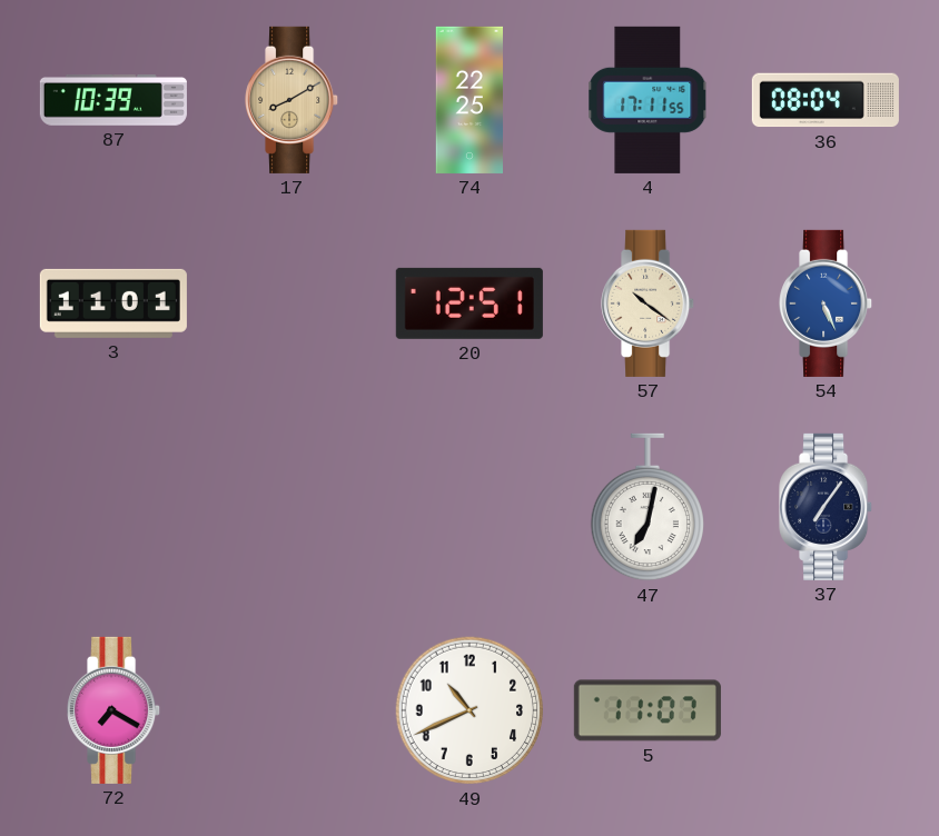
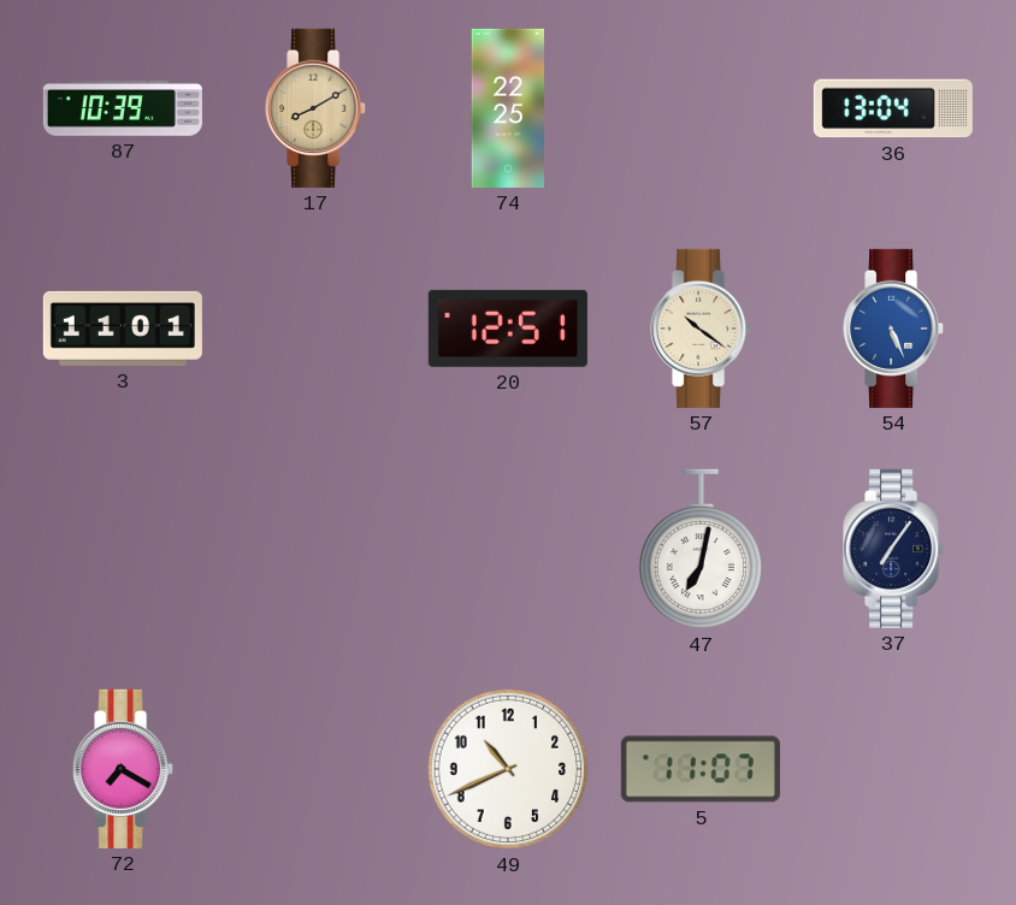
4: 17:11 -> none (648, 100)
36: 08:04 -> 13:04 (893, 108)
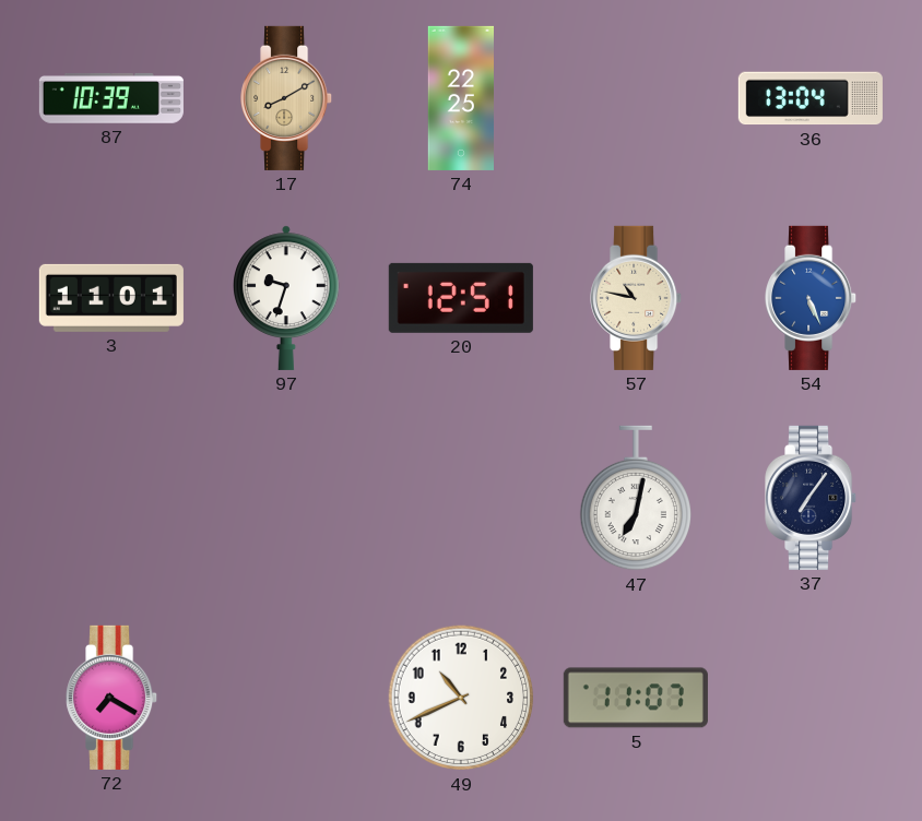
97: none -> 9:33 (287, 298)
57: 10:21 -> 10:47 (637, 298)
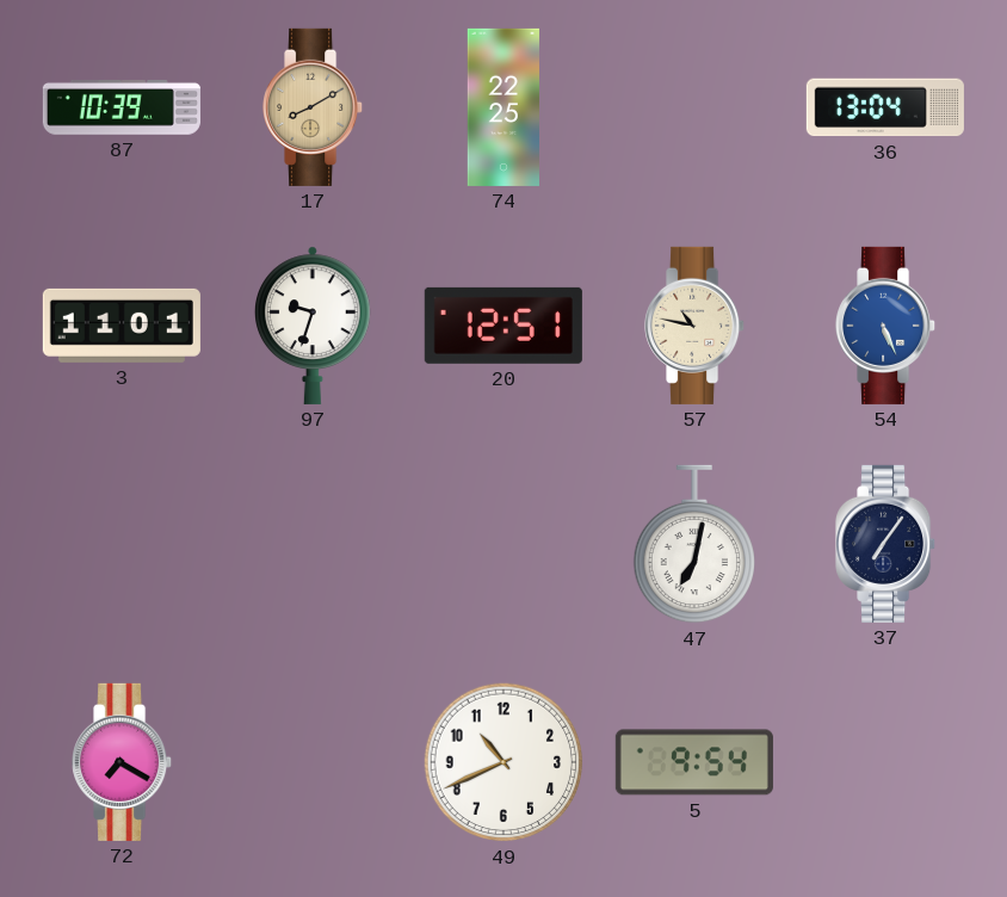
5: 11:07 -> 9:54 (694, 762)
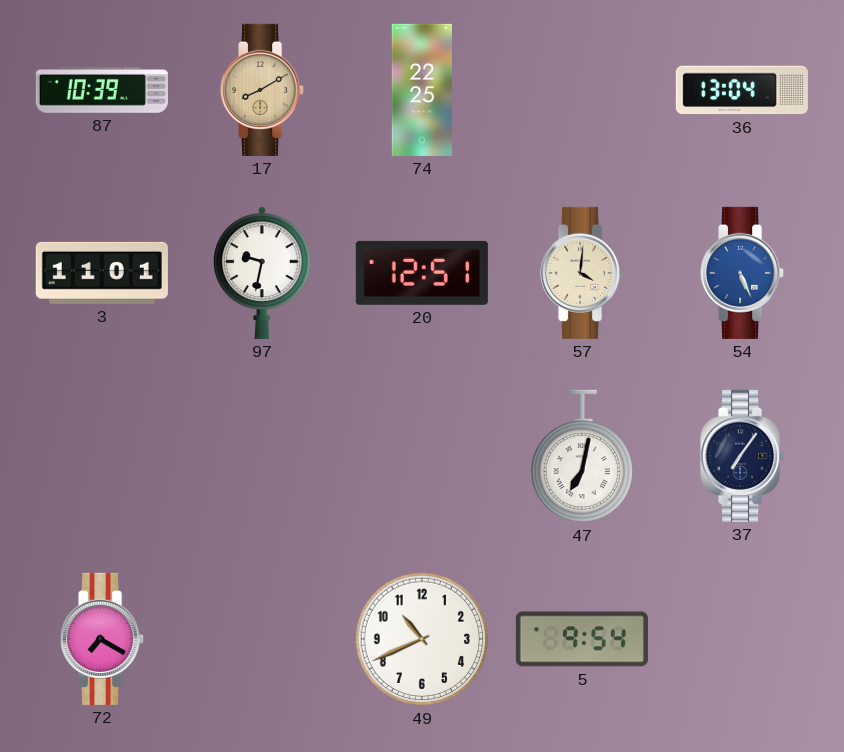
97: 9:33 -> 9:32 (263, 273)
57: 10:47 -> 4:01 (583, 273)
